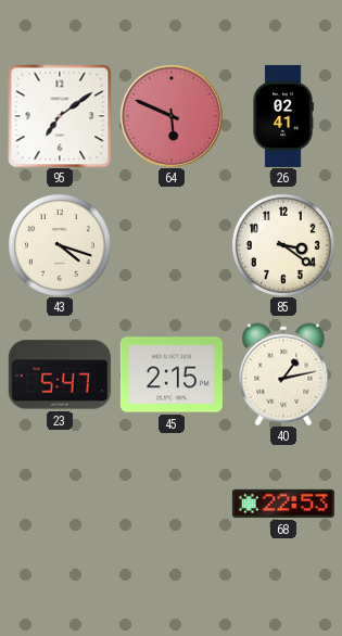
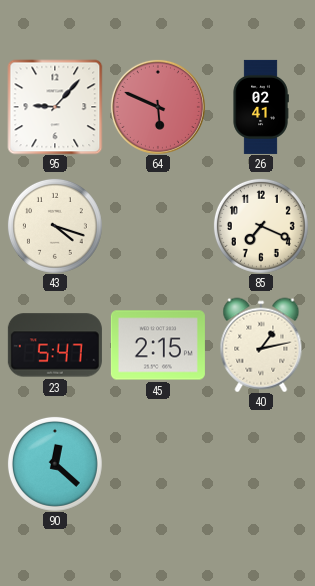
95: 7:09 -> 9:07 (55, 107)
85: 3:21 -> 7:19 (261, 226)
90: none -> 12:22 (55, 464)
68: 22:53 -> none (283, 504)
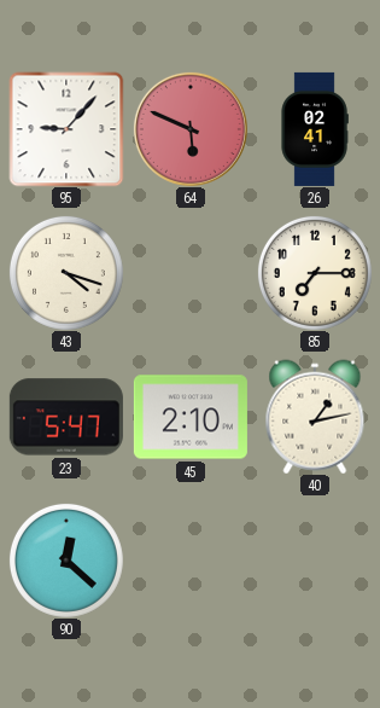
85: 7:19 -> 7:15 (315, 273)
45: 2:15 -> 2:10 (191, 417)
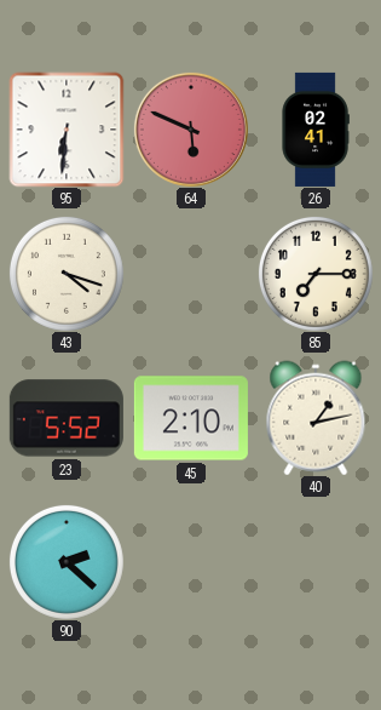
95: 9:07 -> 6:31 (67, 130)
23: 5:47 -> 5:52 (67, 418)
90: 12:22 -> 2:22 (67, 562)
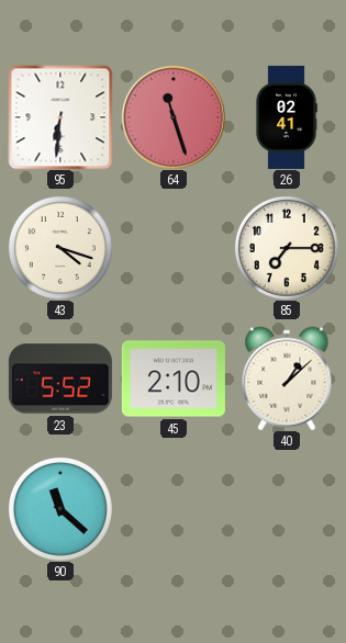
64: 5:49 -> 11:27 (174, 117)
40: 1:13 -> 1:08 (287, 379)
90: 2:22 -> 11:22 (60, 509)
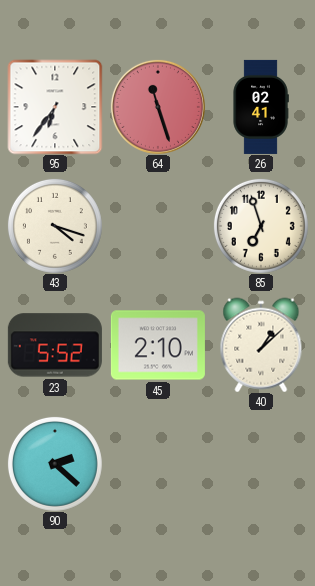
95: 6:31 -> 6:36 (55, 107)
85: 7:15 -> 6:57 (261, 226)
90: 11:22 -> 2:22 (55, 464)
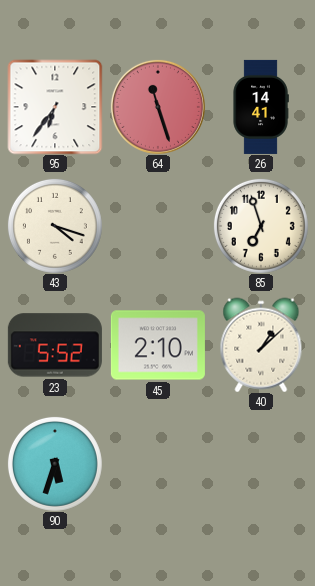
26: 02:41 -> 14:41 (261, 107)
90: 2:22 -> 5:33 (55, 464)
